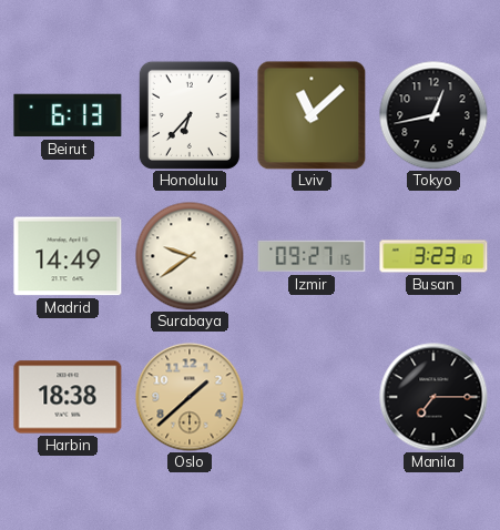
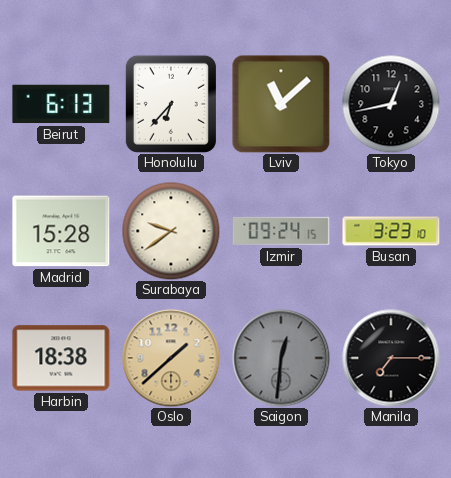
Madrid: 14:49 -> 15:28 (61, 231)
Izmir: 09:27 -> 09:24 (281, 231)
Saigon: none -> 12:31 (281, 358)
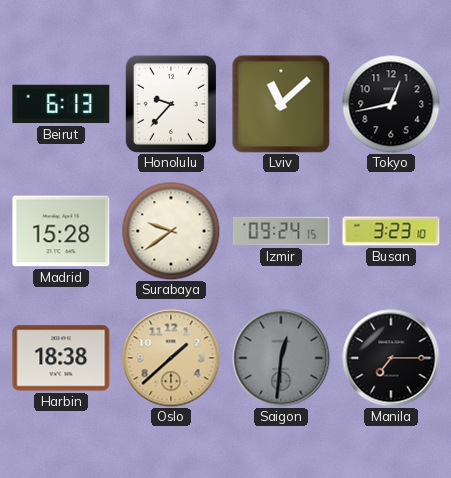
Honolulu: 6:37 -> 9:37 (171, 104)
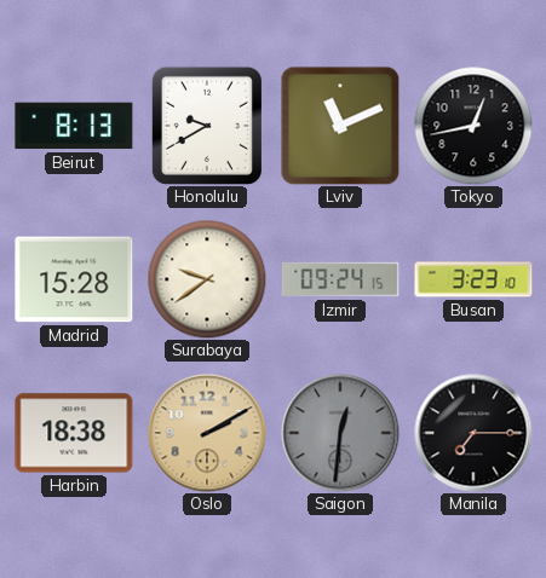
Beirut: 6:13 -> 8:13 (74, 126)
Honolulu: 9:37 -> 9:40 (207, 126)
Lviv: 11:08 -> 11:11 (340, 126)
Oslo: 1:38 -> 2:10 (207, 433)
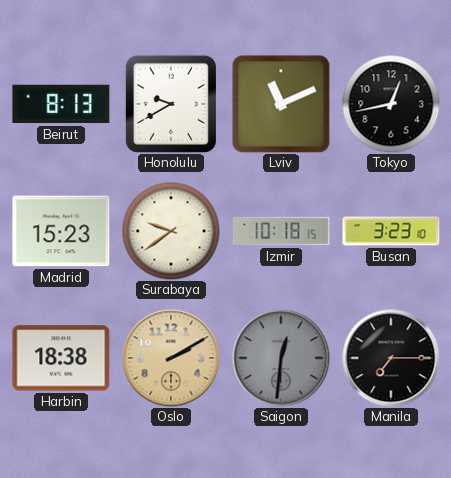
Madrid: 15:28 -> 15:23 (61, 231)
Izmir: 09:24 -> 10:18 (281, 231)
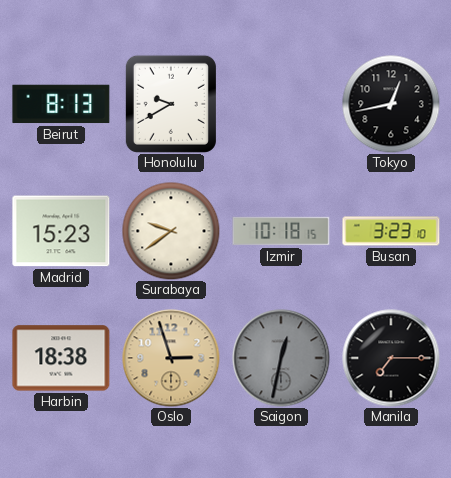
Lviv: 11:11 -> none (281, 104)
Oslo: 2:10 -> 2:57 (171, 358)
Saigon: 12:31 -> 12:32 (281, 358)
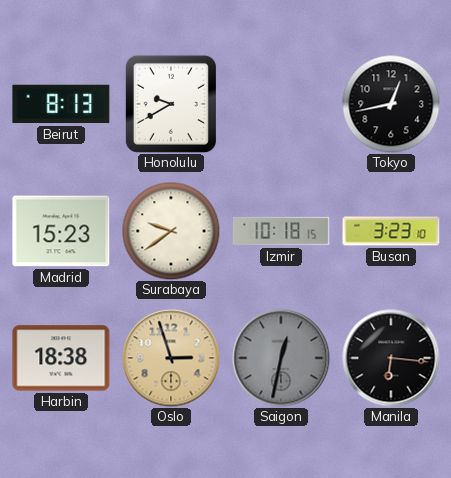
Manila: 7:15 -> 6:16 (391, 358)
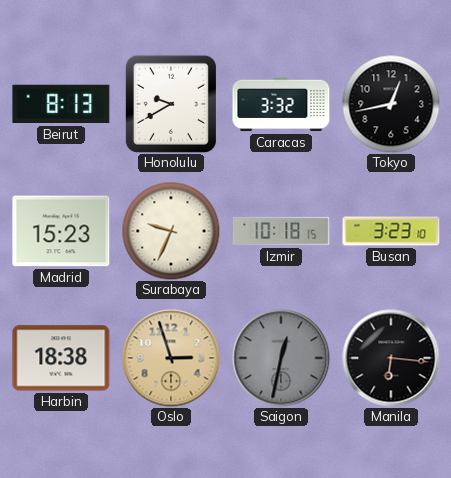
Caracas: none -> 3:32 (281, 104)
Surabaya: 9:39 -> 9:34 (171, 231)
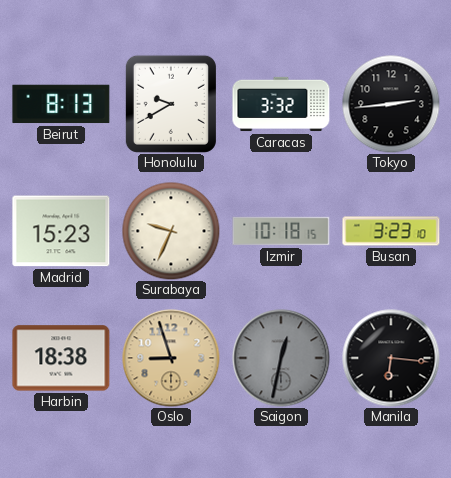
Tokyo: 12:43 -> 2:44 (391, 104)
Oslo: 2:57 -> 8:57 (171, 358)
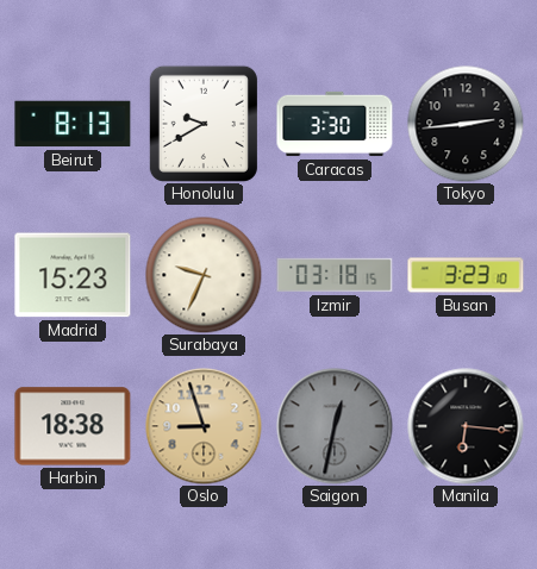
Caracas: 3:32 -> 3:30 (335, 124)
Izmir: 10:18 -> 03:18 (335, 275)
